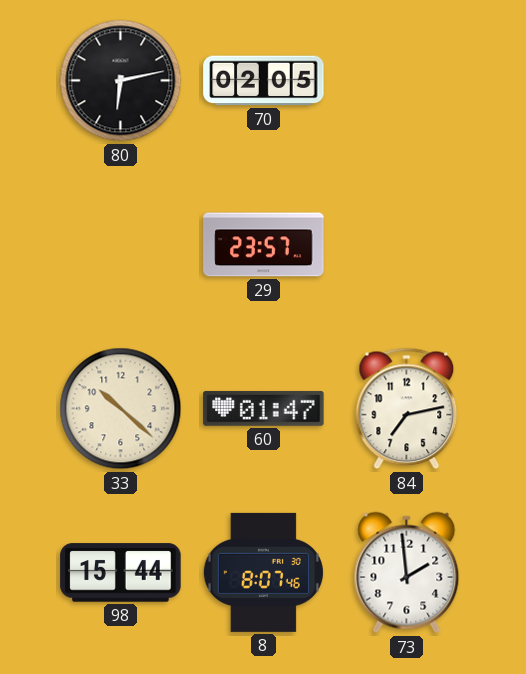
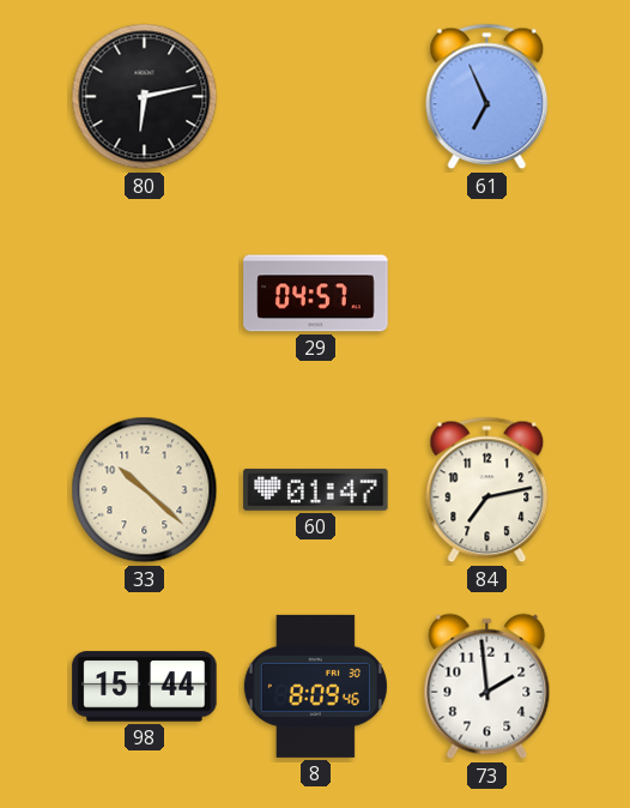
70: 02:05 -> none (264, 81)
61: none -> 6:56 (487, 97)
29: 23:57 -> 04:57 (316, 294)
8: 8:07 -> 8:09 (315, 686)
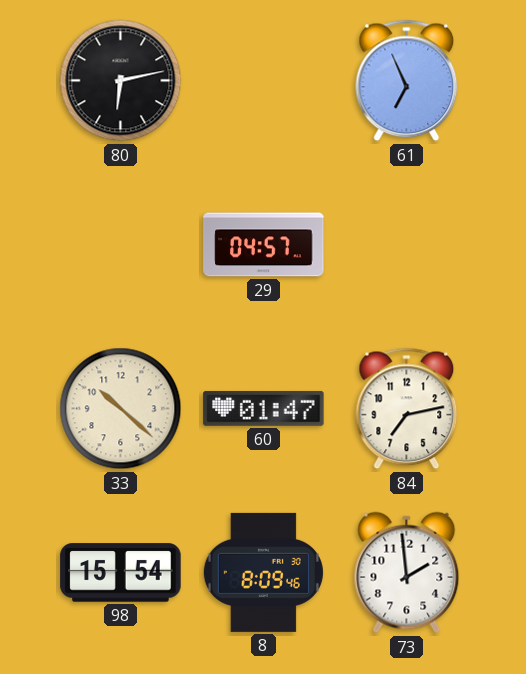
98: 15:44 -> 15:54 (121, 573)
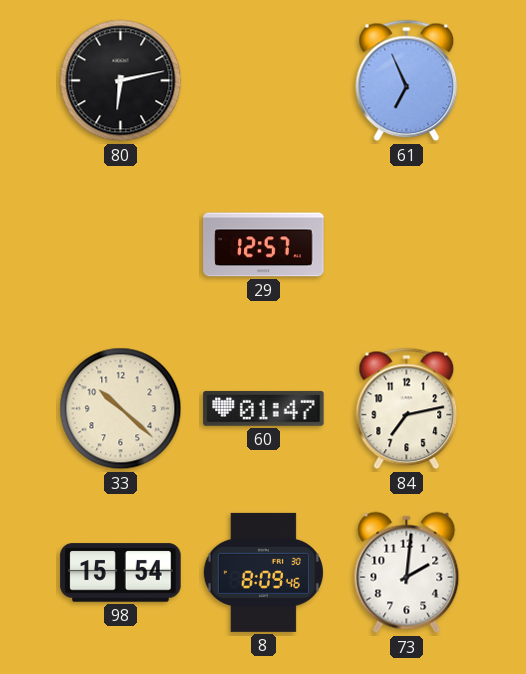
29: 04:57 -> 12:57 (264, 245)
73: 1:59 -> 2:01 (407, 573)
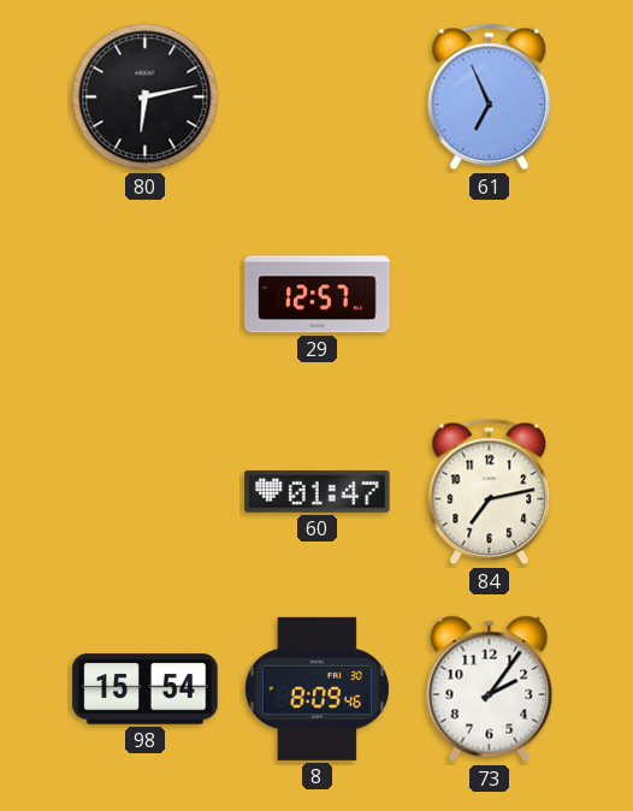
33: 10:22 -> none (121, 409)
73: 2:01 -> 2:06 (490, 689)
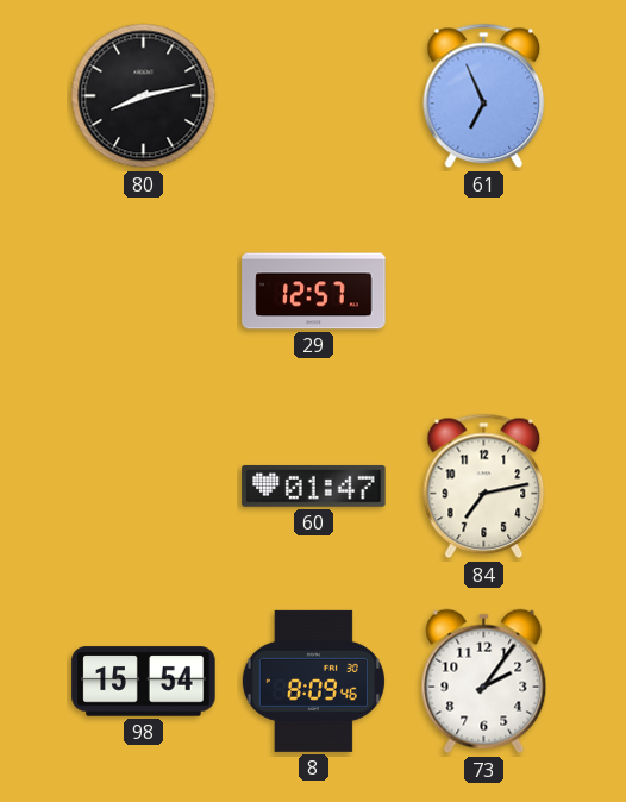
80: 6:13 -> 8:13 (144, 96)
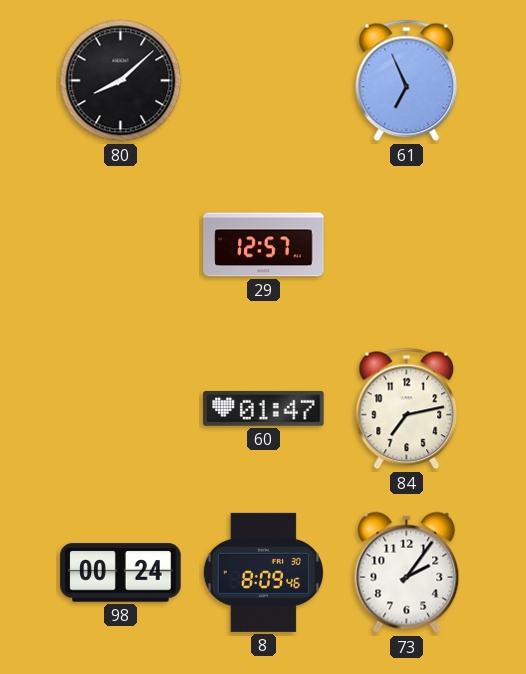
80: 8:13 -> 8:08 (121, 81)
98: 15:54 -> 00:24 (121, 573)
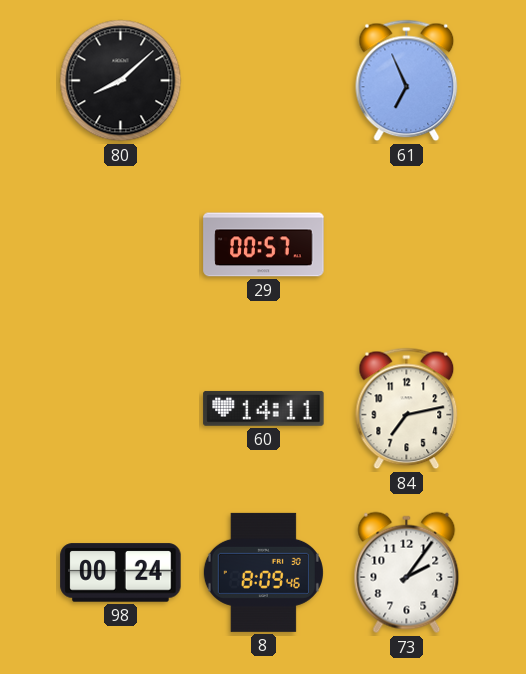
29: 12:57 -> 00:57 (264, 245)
60: 01:47 -> 14:11 (264, 409)
